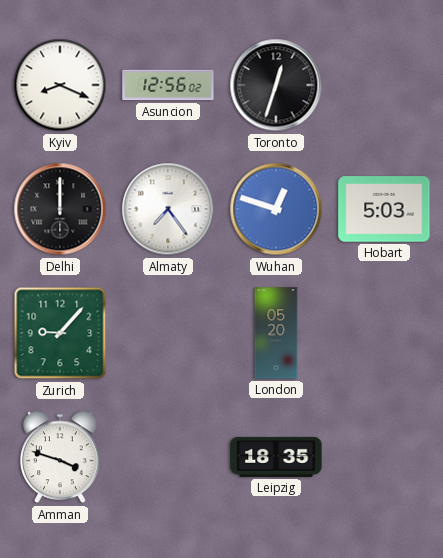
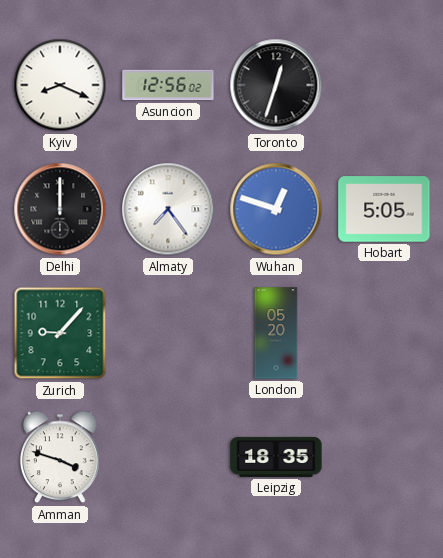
Hobart: 5:03 -> 5:05 (384, 209)
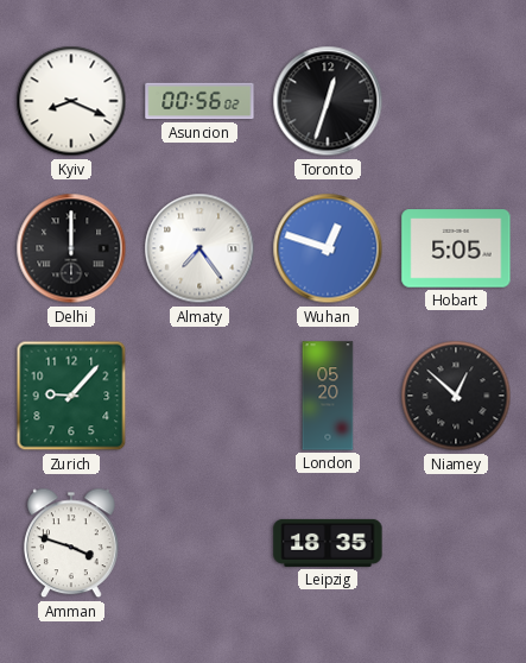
Asuncion: 12:56 -> 00:56 (199, 101)
Niamey: none -> 12:52 (456, 396)
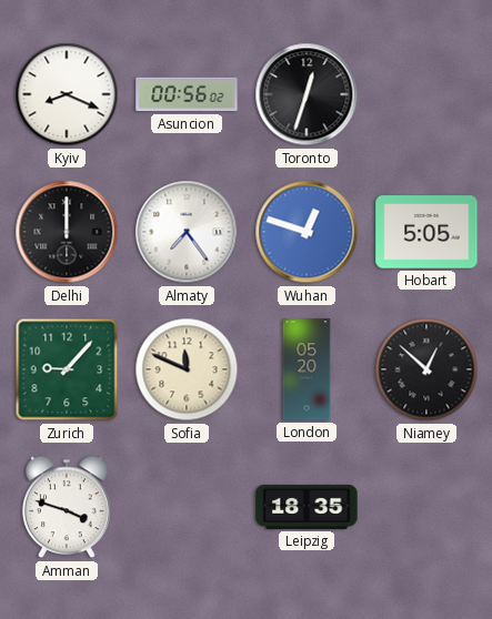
Sofia: none -> 11:49 (187, 369)
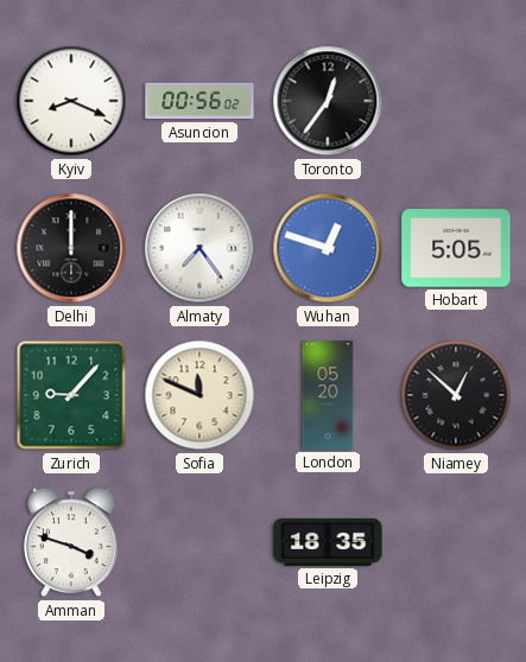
Toronto: 12:33 -> 12:36 (328, 101)
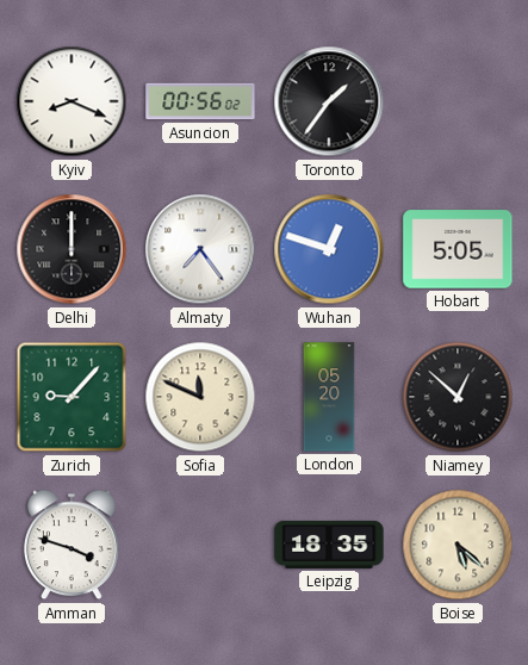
Toronto: 12:36 -> 1:36 (329, 101)
Boise: none -> 5:22 (458, 545)
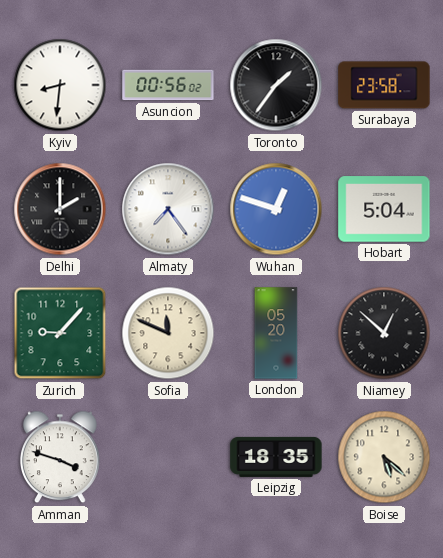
Kyiv: 8:19 -> 8:31 (60, 85)
Surabaya: none -> 23:58 (384, 85)
Delhi: 12:00 -> 2:00 (60, 209)
Hobart: 5:05 -> 5:04 (384, 209)
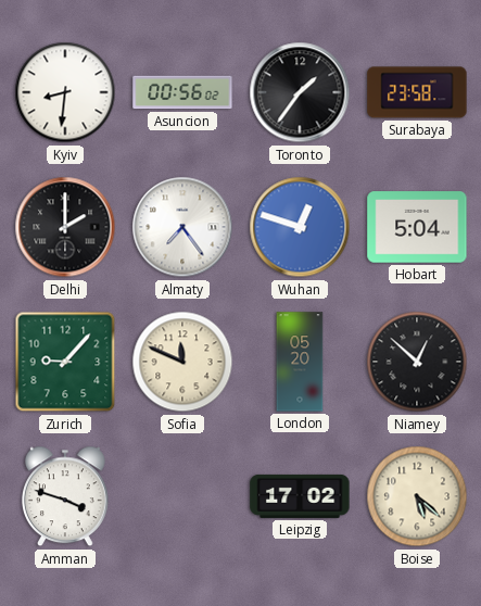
Leipzig: 18:35 -> 17:02 (300, 496)
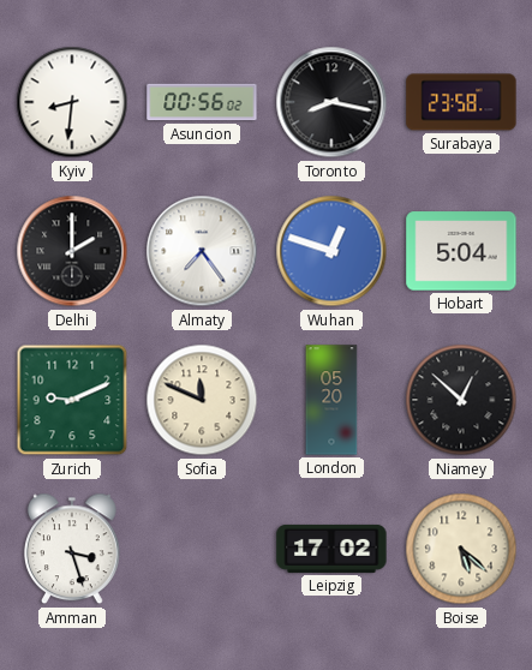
Toronto: 1:36 -> 8:17 (331, 102)
Zurich: 9:07 -> 9:11 (72, 400)
Amman: 3:48 -> 3:27 (72, 549)
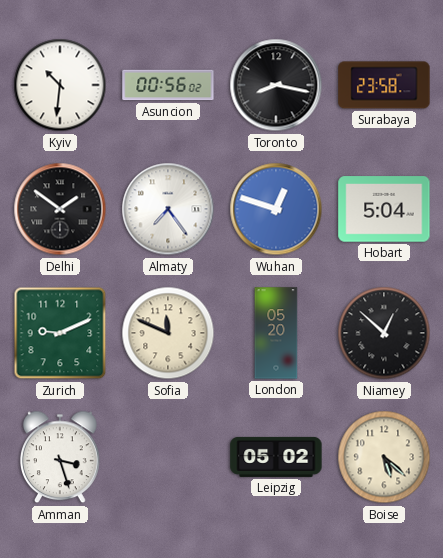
Kyiv: 8:31 -> 10:31 (60, 85)
Delhi: 2:00 -> 1:51 (60, 209)
Leipzig: 17:02 -> 05:02 (276, 457)
